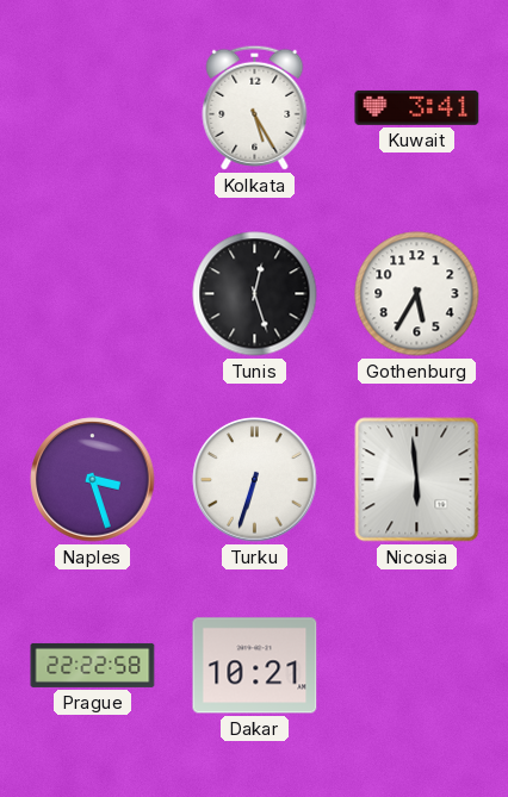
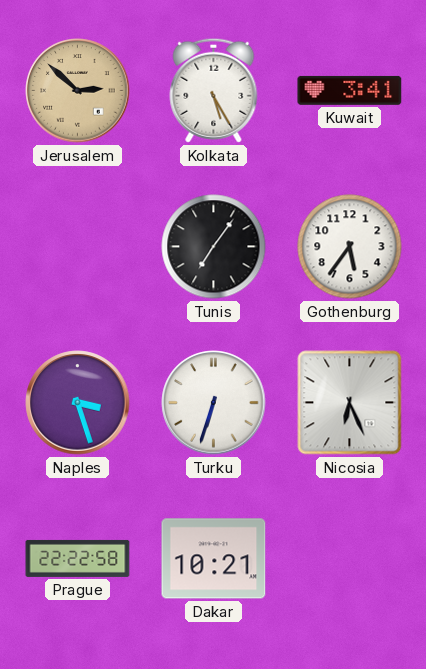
Jerusalem: none -> 2:52 (78, 91)
Tunis: 12:27 -> 7:06 (214, 247)
Gothenburg: 5:35 -> 5:36 (350, 247)
Nicosia: 5:59 -> 6:26 (350, 403)
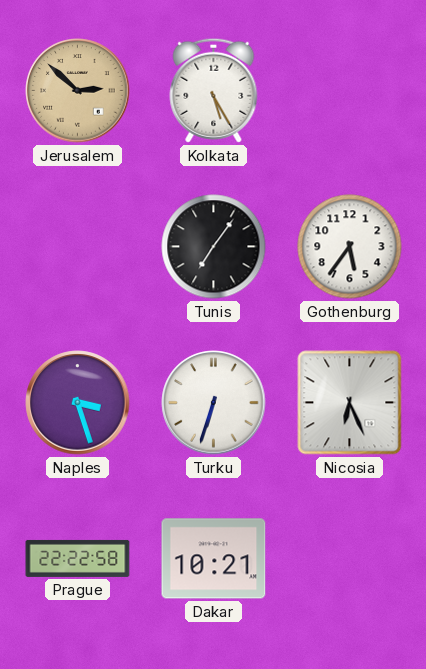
Kuwait: 3:41 -> none (350, 90)
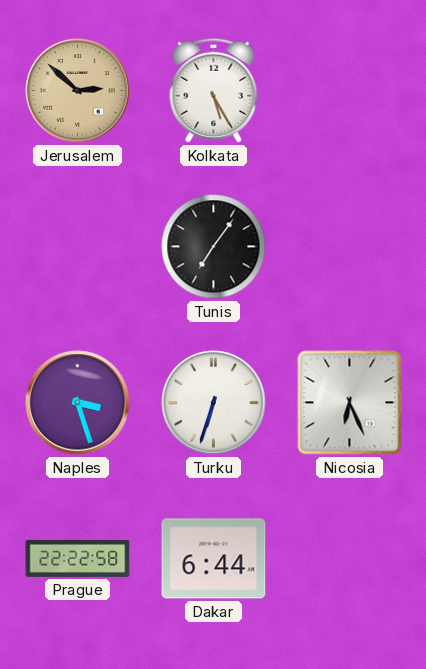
Gothenburg: 5:36 -> none (350, 247)
Dakar: 10:21 -> 6:44 (214, 559)
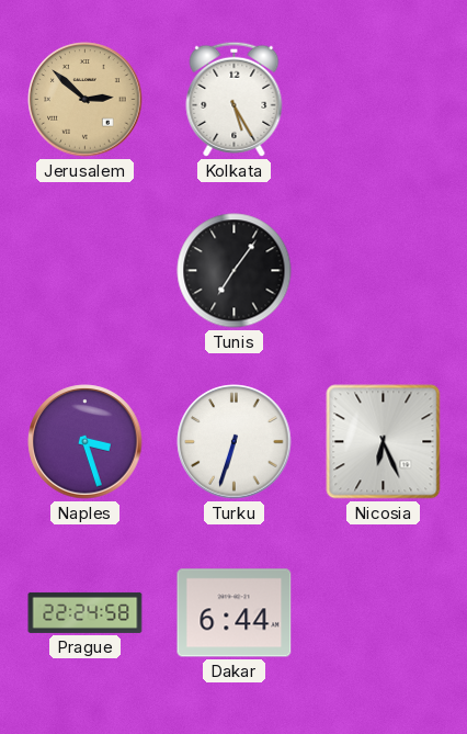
Prague: 22:22 -> 22:24 (86, 612)
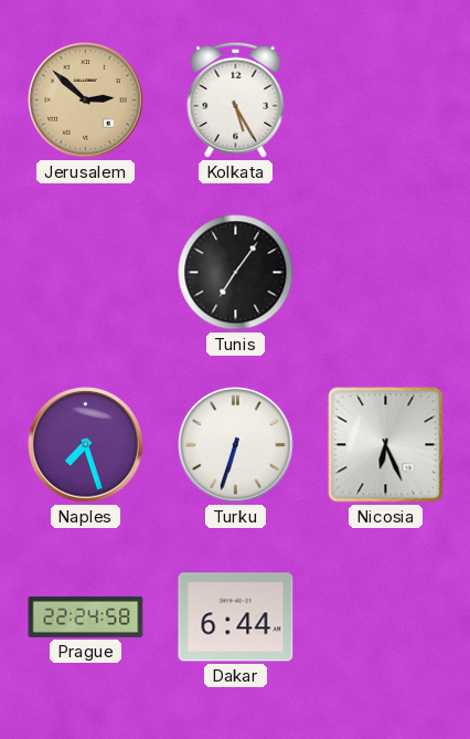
Naples: 3:27 -> 7:27 (86, 445)
